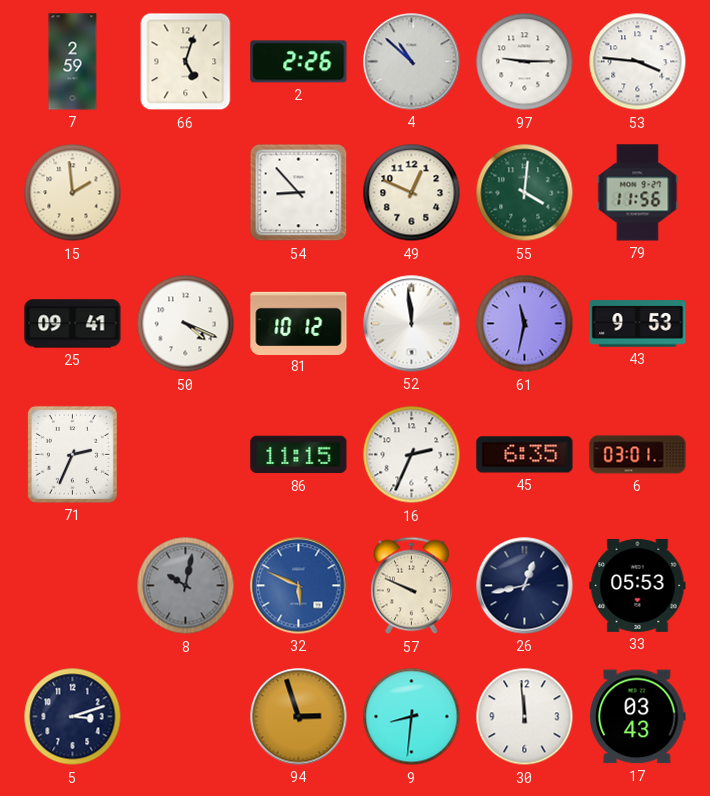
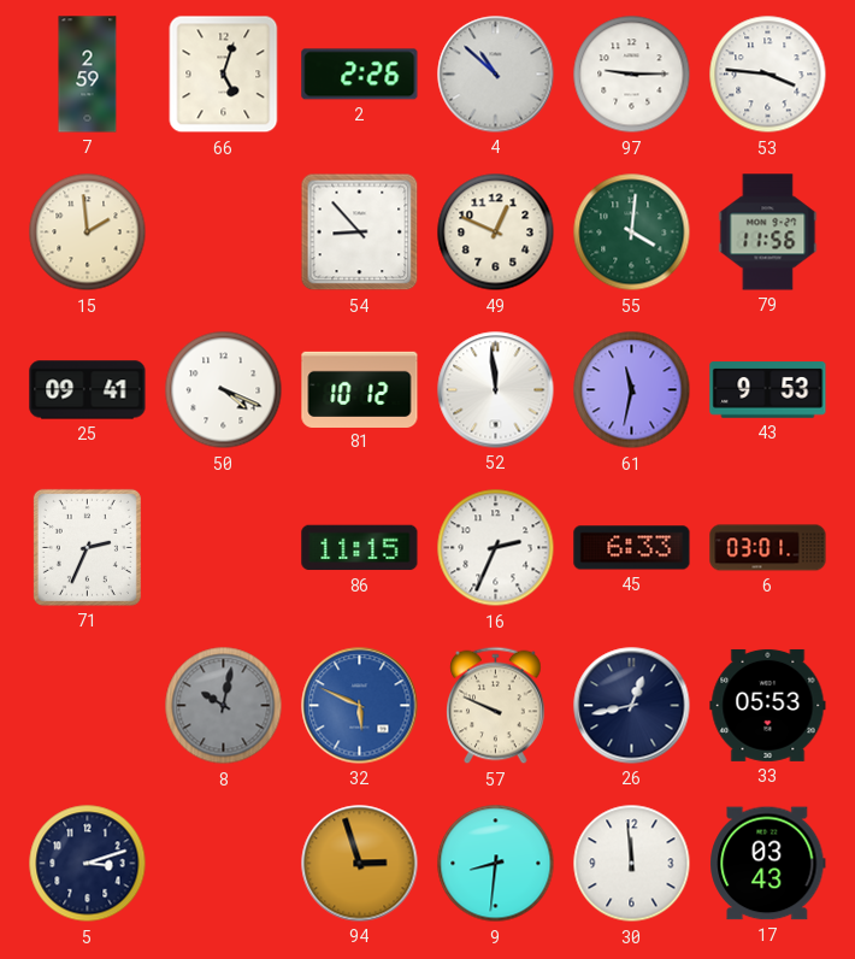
45: 6:35 -> 6:33 (632, 548)
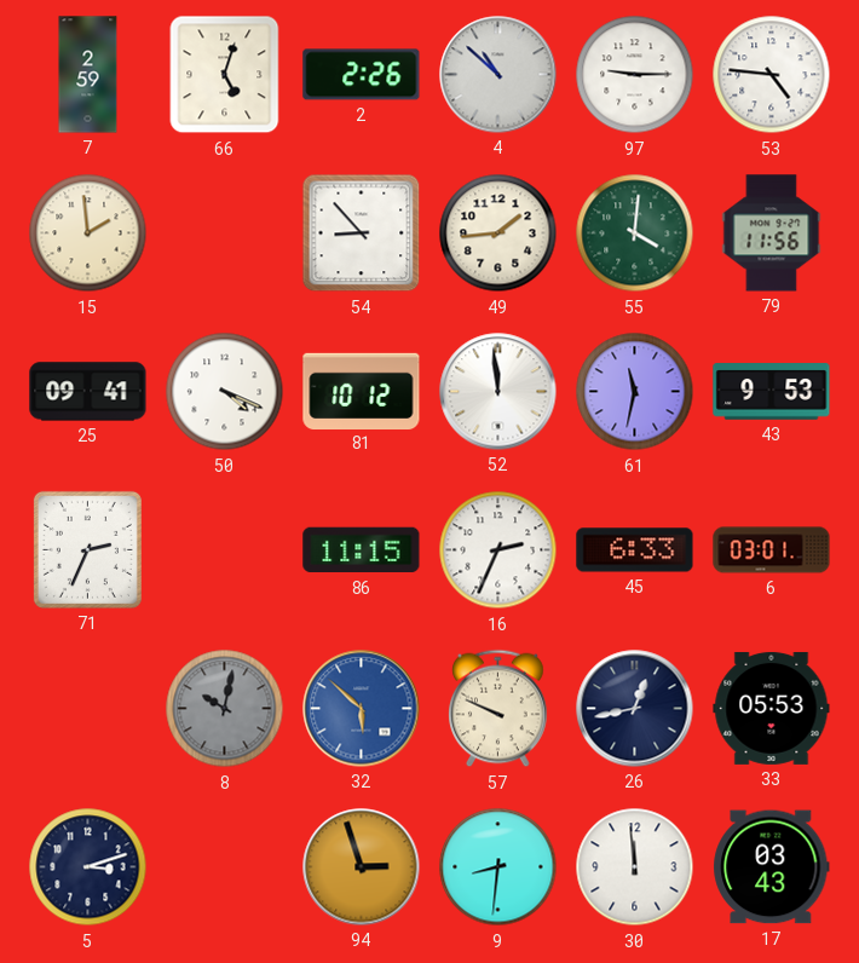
53: 3:46 -> 4:46 (772, 75)
49: 12:49 -> 1:44 (498, 233)
32: 5:49 -> 5:52 (362, 709)
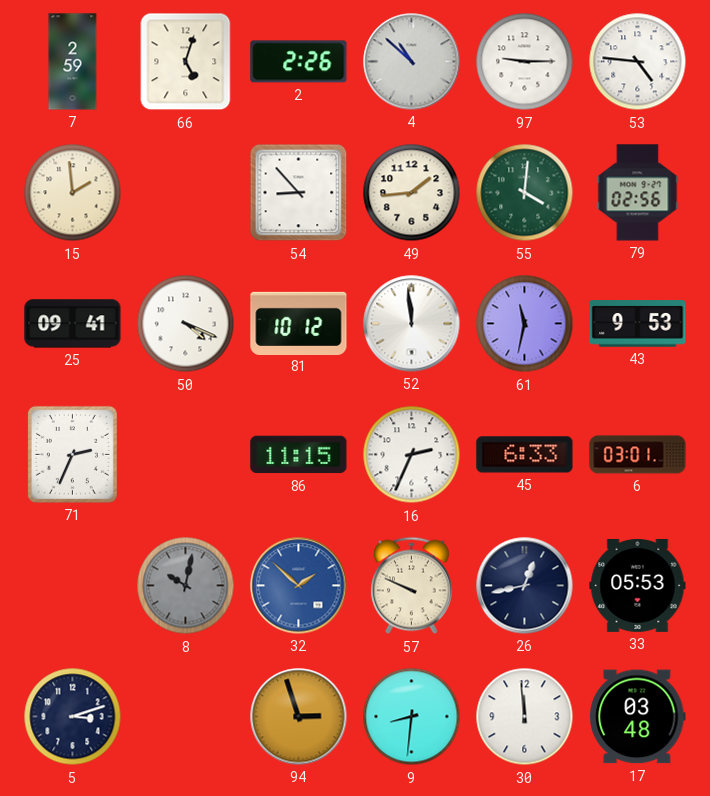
79: 11:56 -> 02:56 (638, 193)
32: 5:52 -> 1:52 (299, 586)
17: 03:43 -> 03:48 (638, 717)
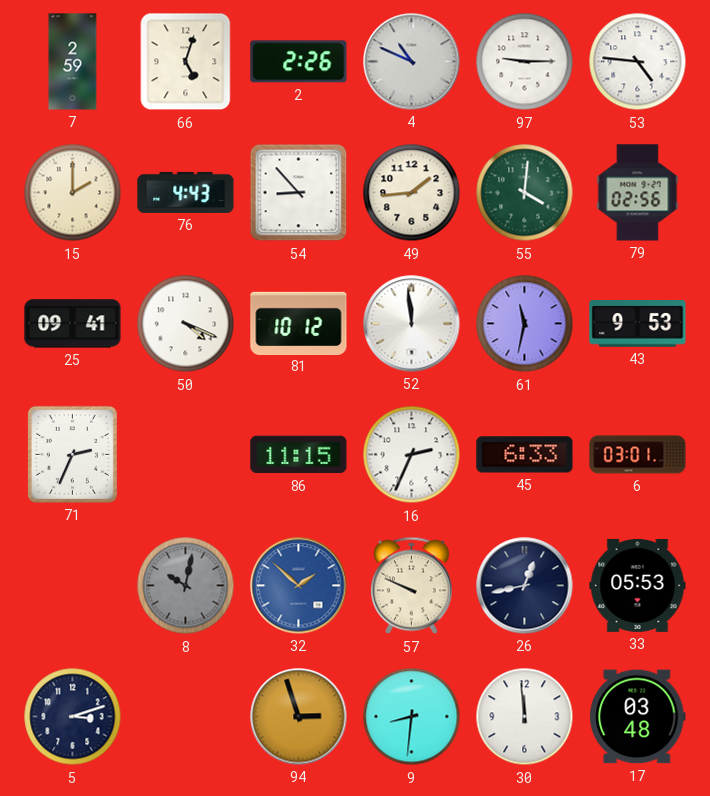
4: 10:52 -> 10:49 (412, 62)
15: 1:59 -> 2:00 (73, 193)
76: none -> 4:43 (186, 192)
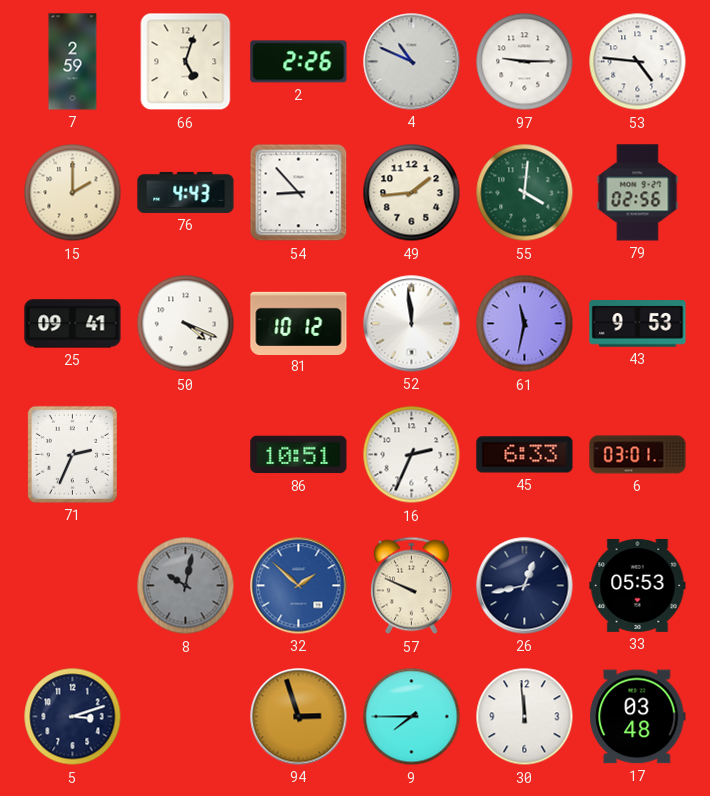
86: 11:15 -> 10:51 (299, 455)
9: 8:31 -> 7:45 (412, 717)
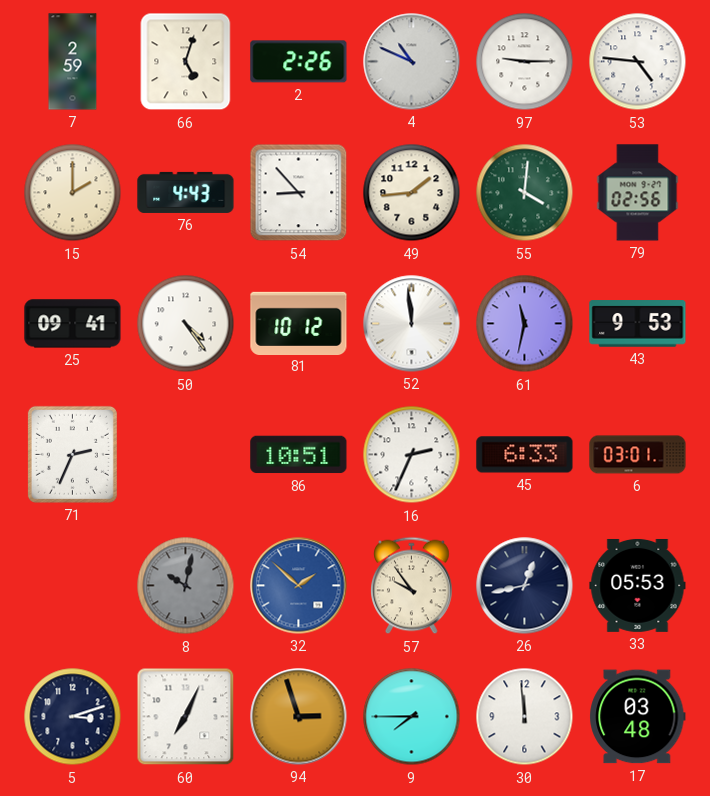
50: 4:19 -> 4:24 (186, 324)
57: 9:49 -> 9:54 (412, 586)
60: none -> 7:04 (186, 717)
